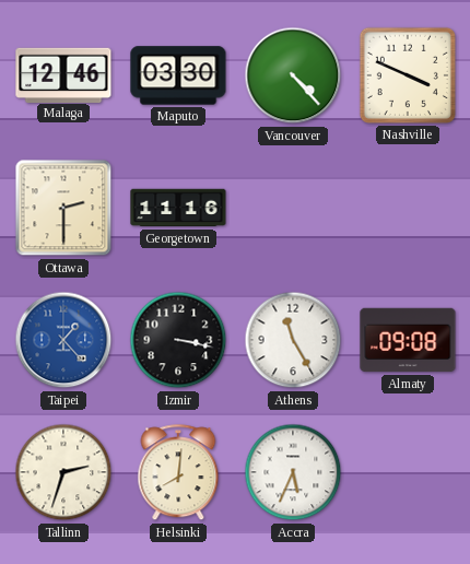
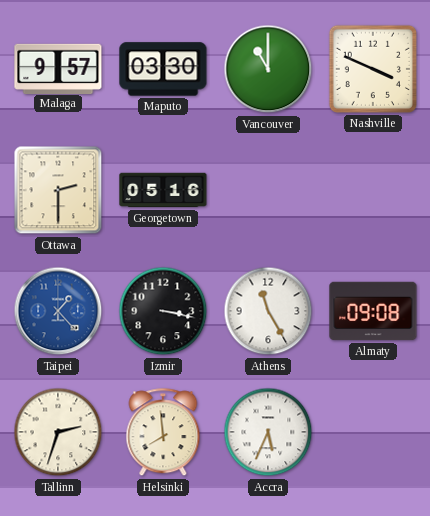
Malaga: 12:46 -> 9:57 (58, 68)
Vancouver: 4:23 -> 11:00 (268, 69)
Georgetown: 11:16 -> 05:16 (163, 190)
Helsinki: 8:01 -> 7:59 (163, 433)
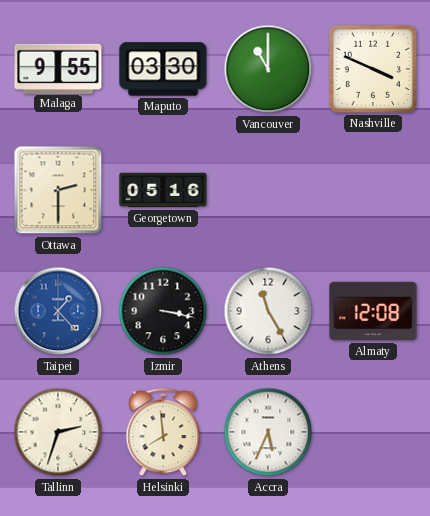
Malaga: 9:57 -> 9:55 (58, 68)
Almaty: 09:08 -> 12:08 (373, 311)
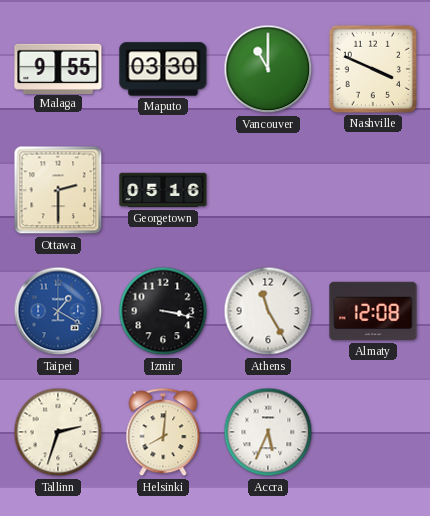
Taipei: 1:23 -> 1:20 (58, 311)
Helsinki: 7:59 -> 8:01 (163, 433)
